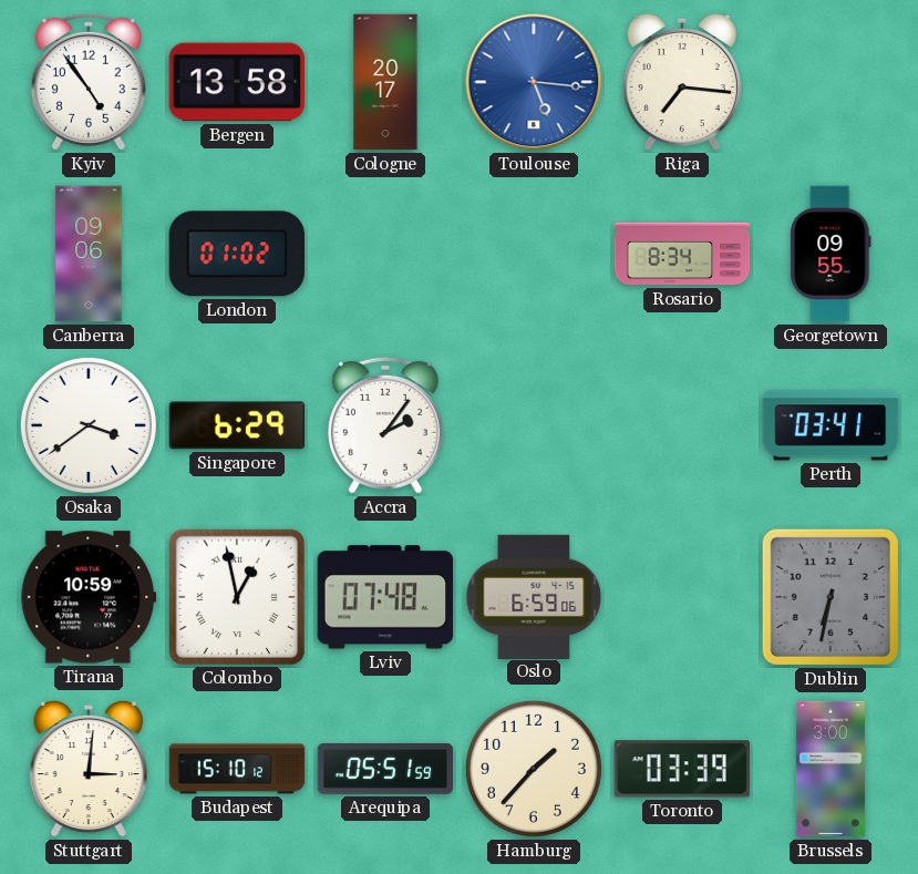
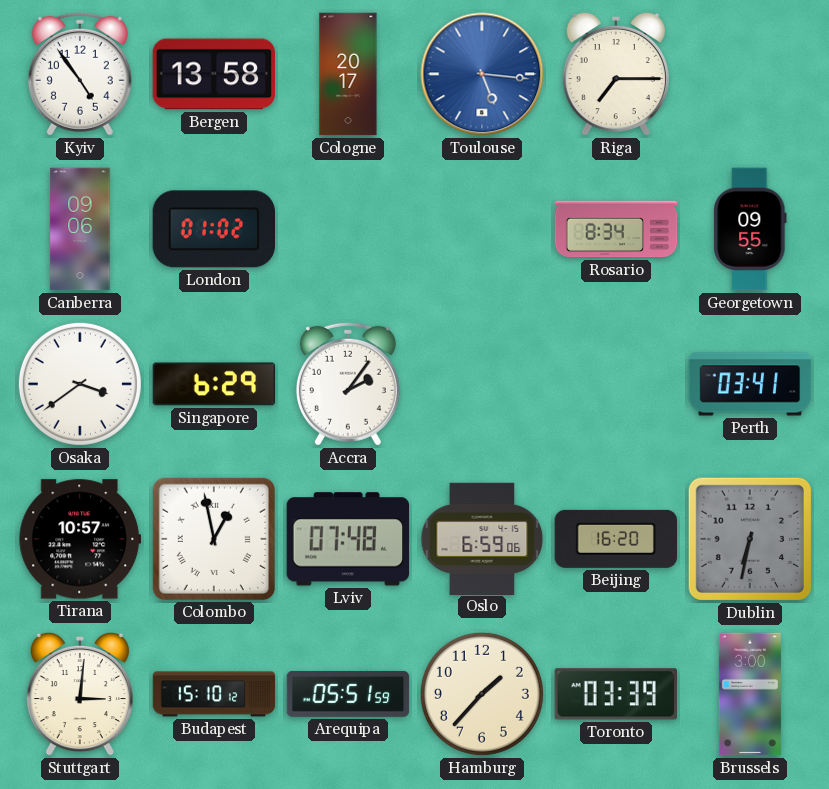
Riga: 7:16 -> 7:15 (616, 74)
Tirana: 10:59 -> 10:57 (80, 539)
Beijing: none -> 16:20 (616, 539)
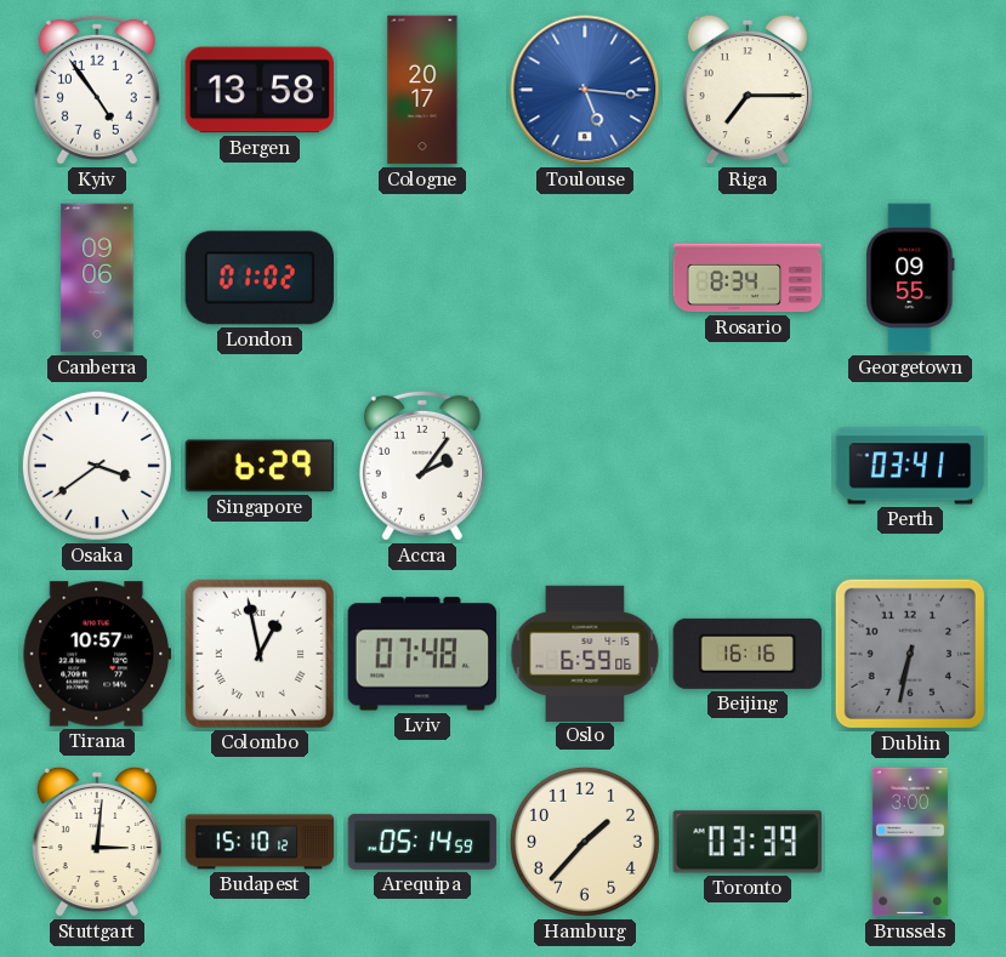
Beijing: 16:20 -> 16:16 (748, 654)
Arequipa: 05:51 -> 05:14 (422, 842)
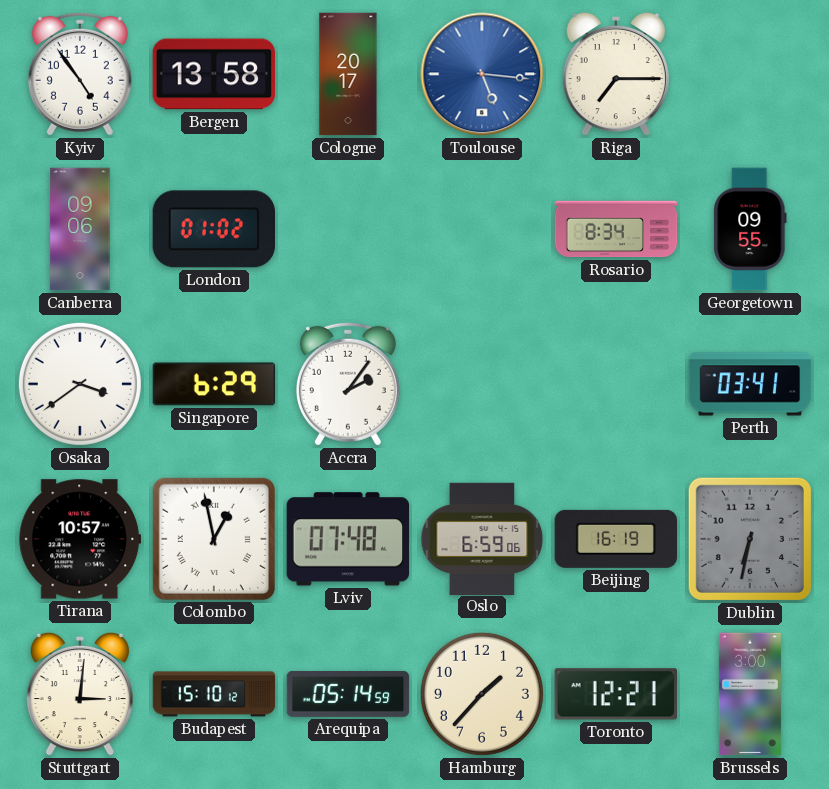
Beijing: 16:16 -> 16:19 (616, 539)
Toronto: 03:39 -> 12:21 (615, 694)
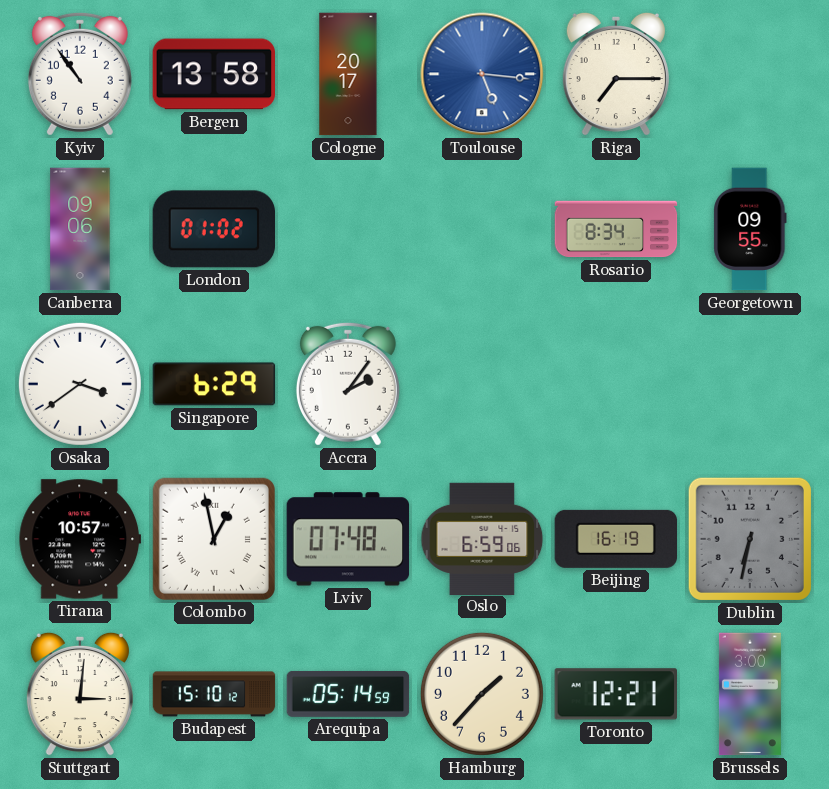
Kyiv: 4:54 -> 10:54 (80, 74)
Perth: 03:41 -> none (750, 384)
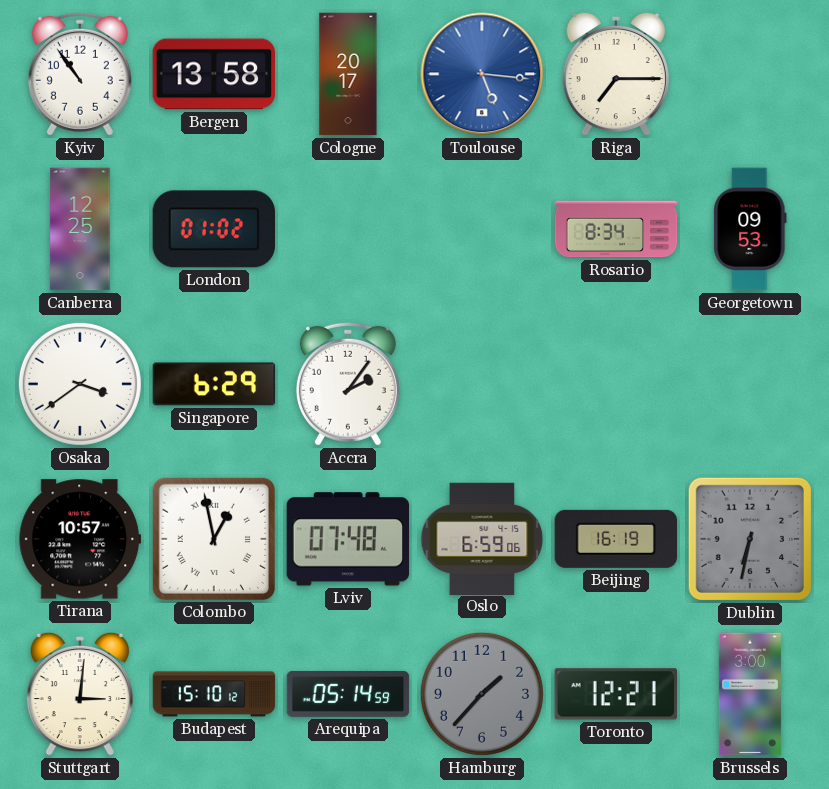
Canberra: 09:06 -> 12:25 (80, 229)
Georgetown: 09:55 -> 09:53 (750, 229)
Hamburg dial: cream -> grey (482, 694)
